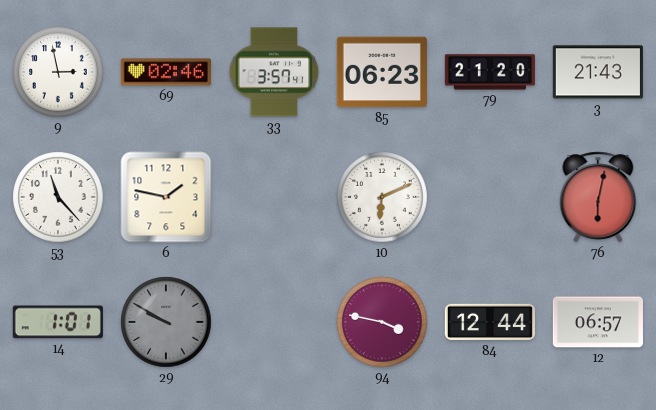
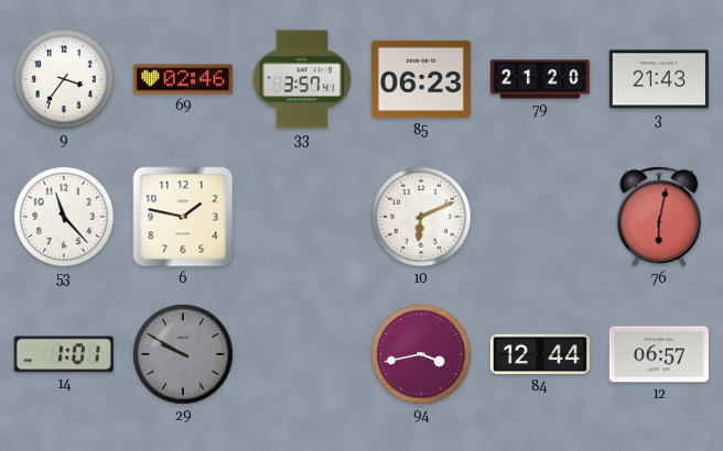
9: 2:58 -> 3:36 (64, 79)
94: 3:47 -> 3:43 (421, 354)
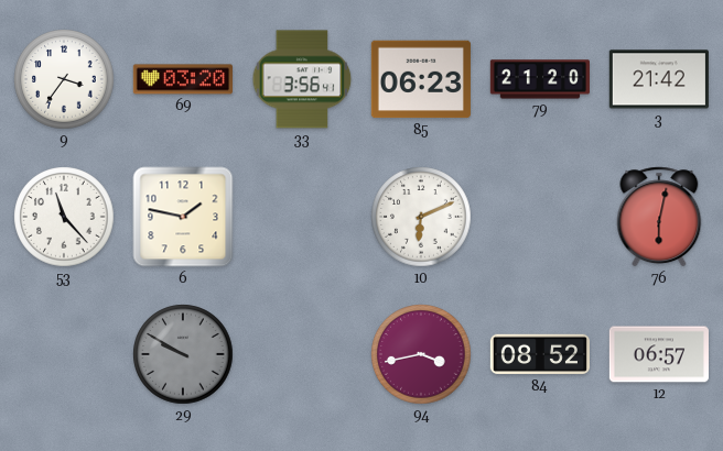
69: 02:46 -> 03:20 (183, 79)
33: 3:57 -> 3:56 (302, 79)
3: 21:43 -> 21:42 (659, 79)
14: 1:01 -> none (64, 354)
84: 12:44 -> 08:52 (539, 354)
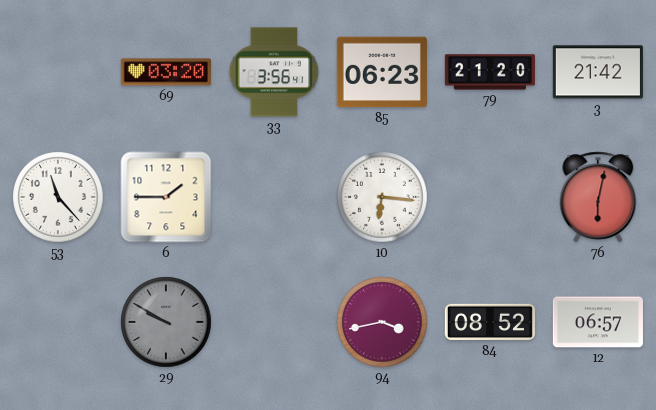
9: 3:36 -> none (64, 79)
6: 1:47 -> 1:45 (166, 197)
10: 6:11 -> 6:16 (382, 197)
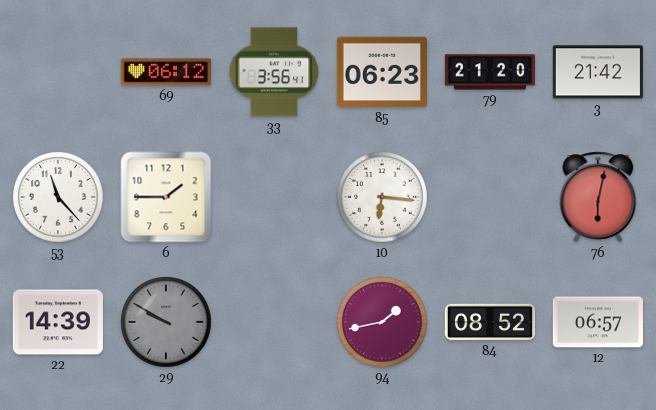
69: 03:20 -> 06:12 (166, 72)
22: none -> 14:39 (58, 322)
94: 3:43 -> 1:43 (382, 322)
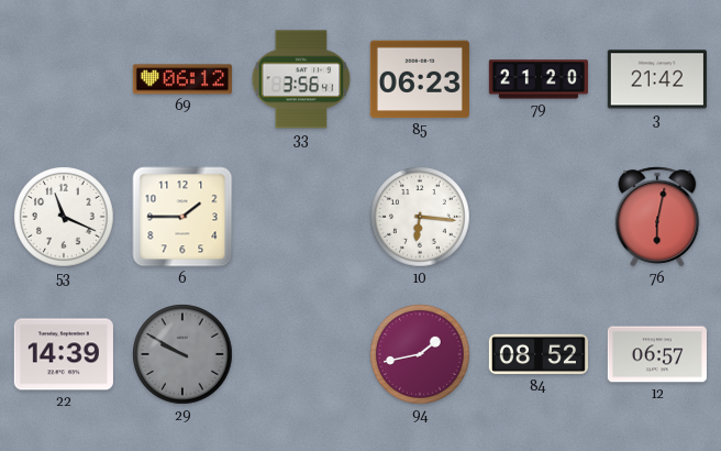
53: 11:23 -> 11:19 (64, 217)
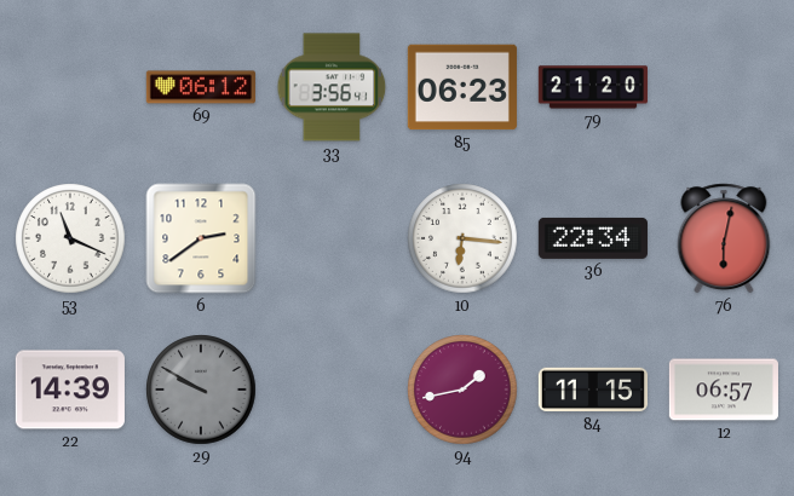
3: 21:42 -> none (657, 79)
6: 1:45 -> 2:39 (201, 238)
36: none -> 22:34 (593, 238)
84: 08:52 -> 11:15 (592, 390)
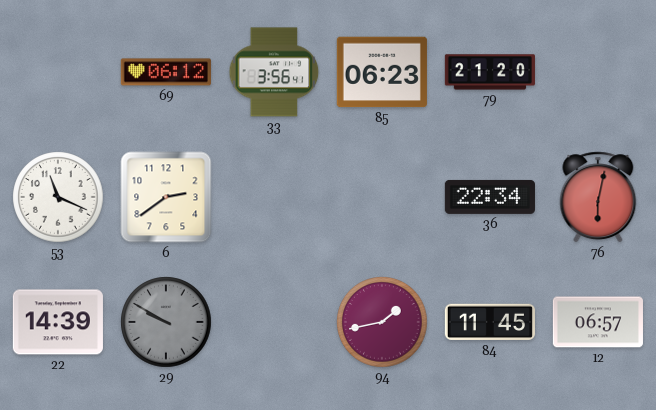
10: 6:16 -> none (462, 238)
84: 11:15 -> 11:45 (489, 322)
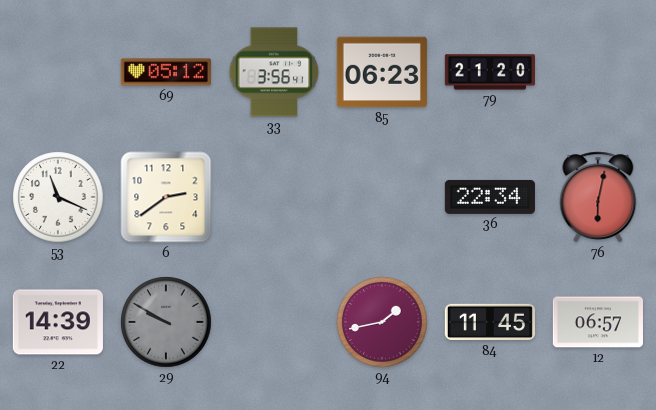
69: 06:12 -> 05:12 (166, 72)
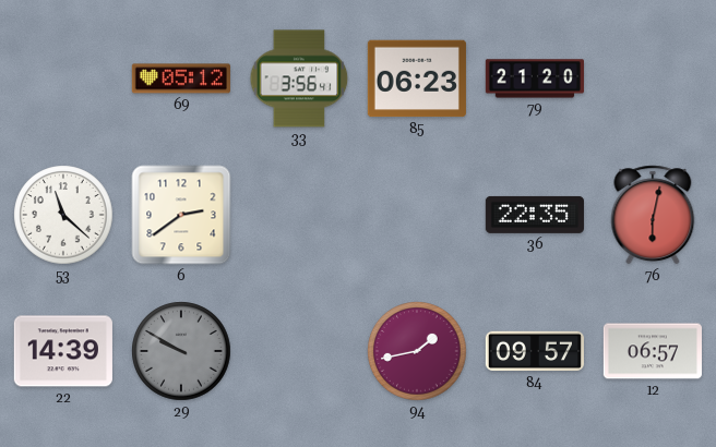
53: 11:19 -> 11:22 (63, 215)
36: 22:34 -> 22:35 (535, 215)
84: 11:45 -> 09:57 (534, 351)
